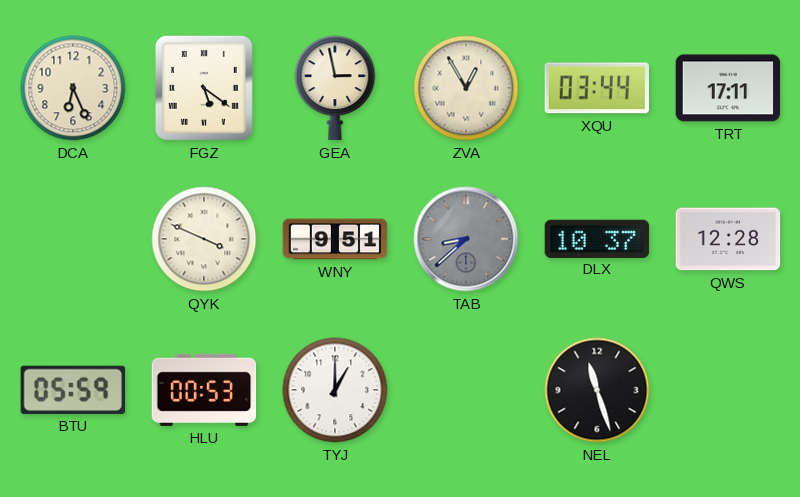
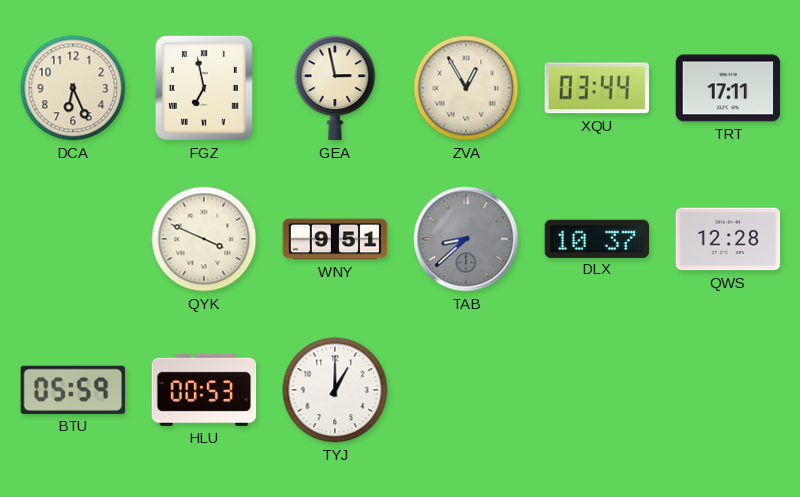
FGZ: 5:21 -> 6:58 (204, 88)
NEL: 11:27 -> none (597, 390)
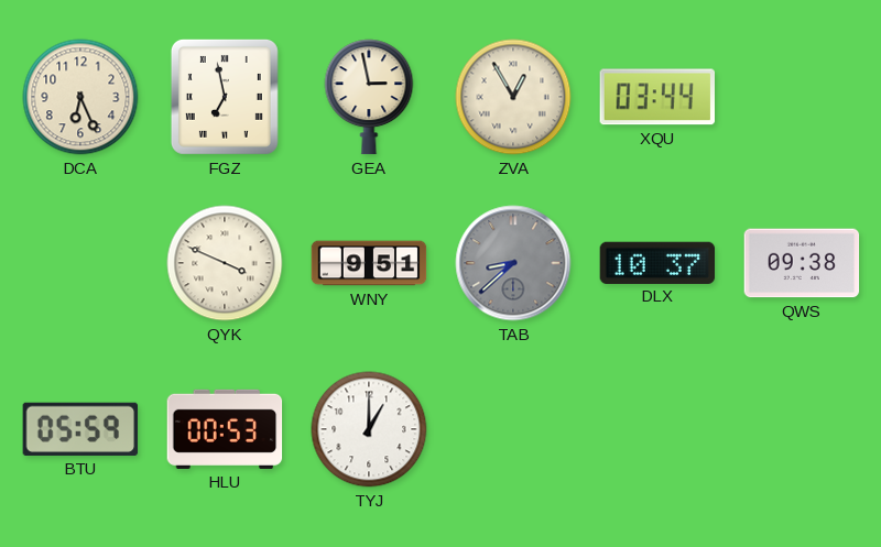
TRT: 17:11 -> none (728, 88)
QWS: 12:28 -> 09:38 (802, 263)
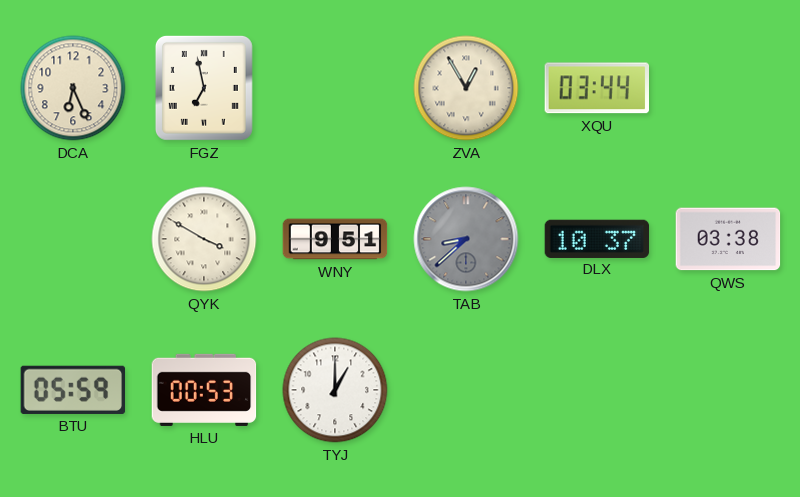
GEA: 2:58 -> none (369, 97)
QYK: 3:49 -> 3:50 (204, 239)
QWS: 09:38 -> 03:38 (728, 239)
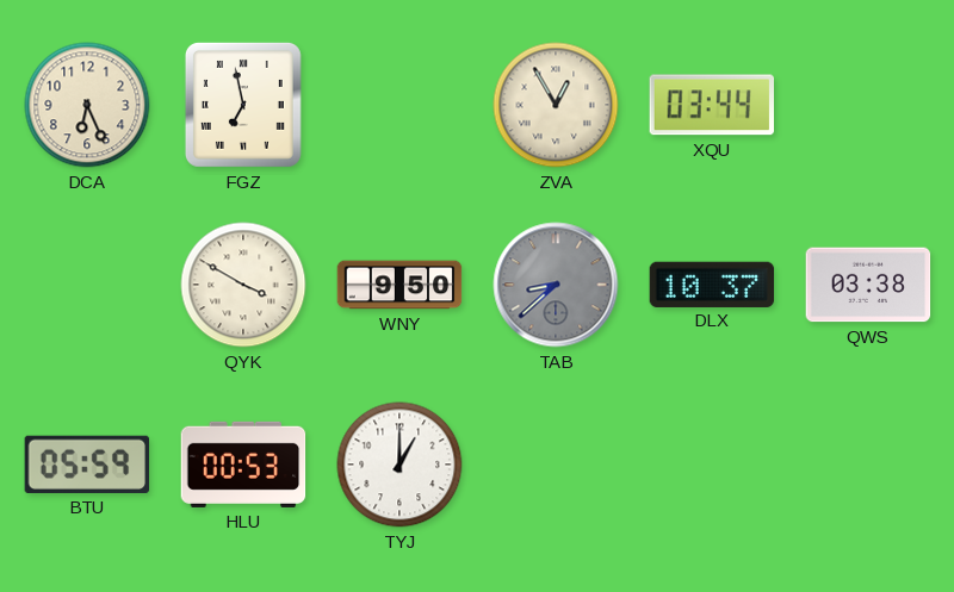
WNY: 9:51 -> 9:50 (399, 285)
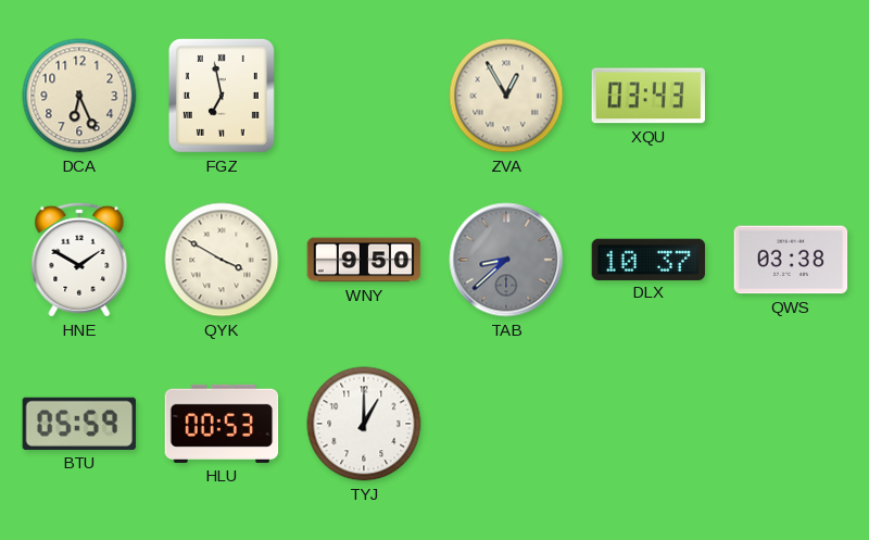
XQU: 03:44 -> 03:43 (647, 96)
HNE: none -> 1:50 (79, 260)
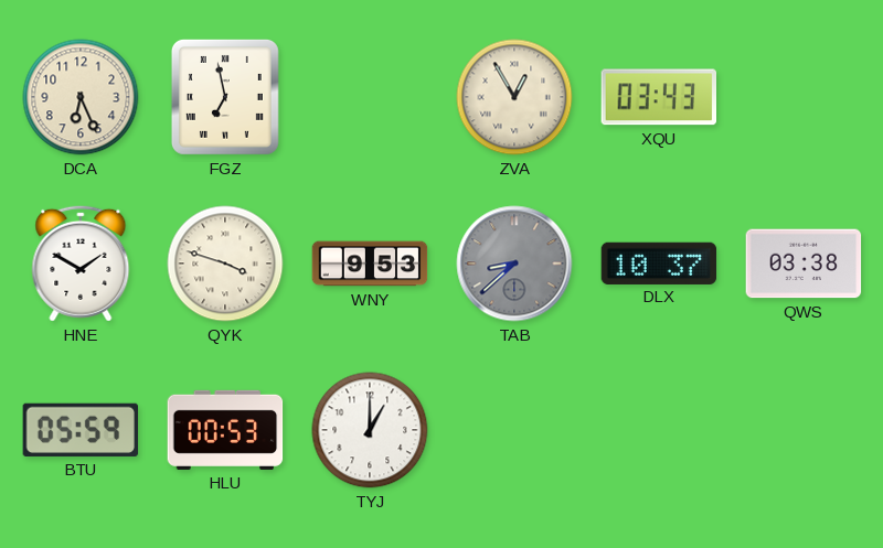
QYK: 3:50 -> 3:48 (225, 264)
WNY: 9:50 -> 9:53 (370, 264)
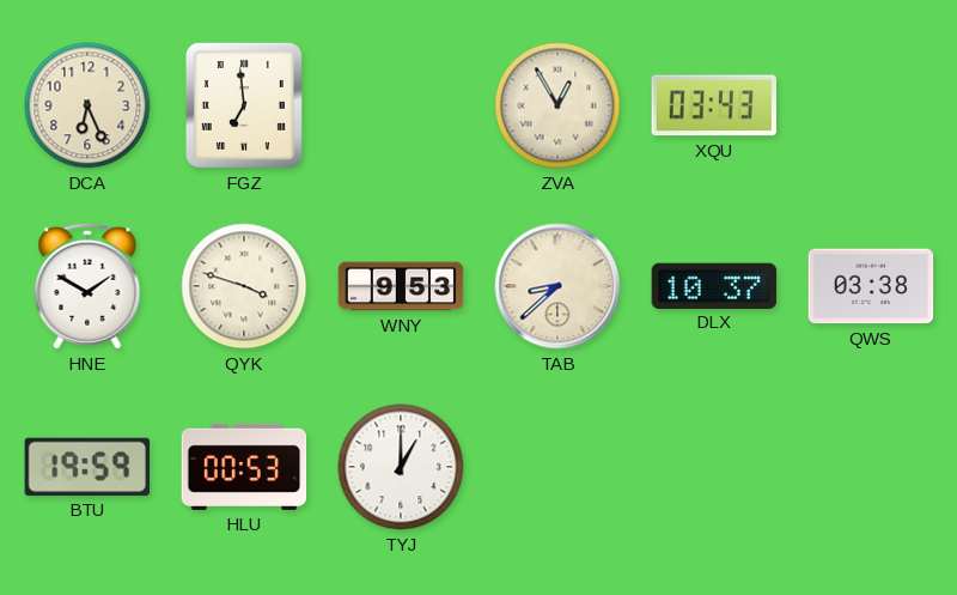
FGZ: 6:58 -> 6:59 (244, 105)
TAB dial: grey -> cream (557, 286)
BTU: 05:59 -> 19:59 (87, 467)
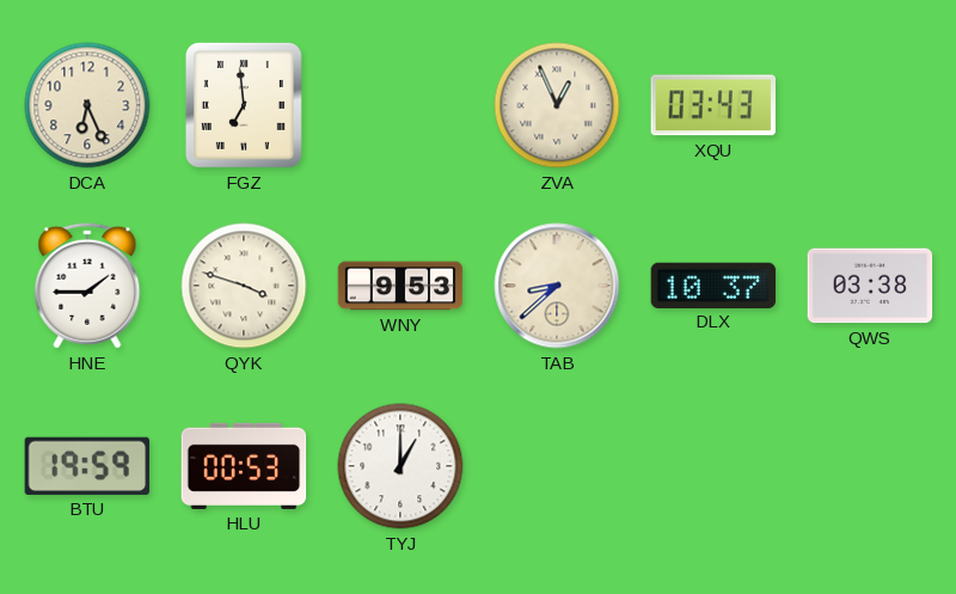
ZVA: 12:55 -> 12:56 (557, 105)
HNE: 1:50 -> 1:45 (87, 286)
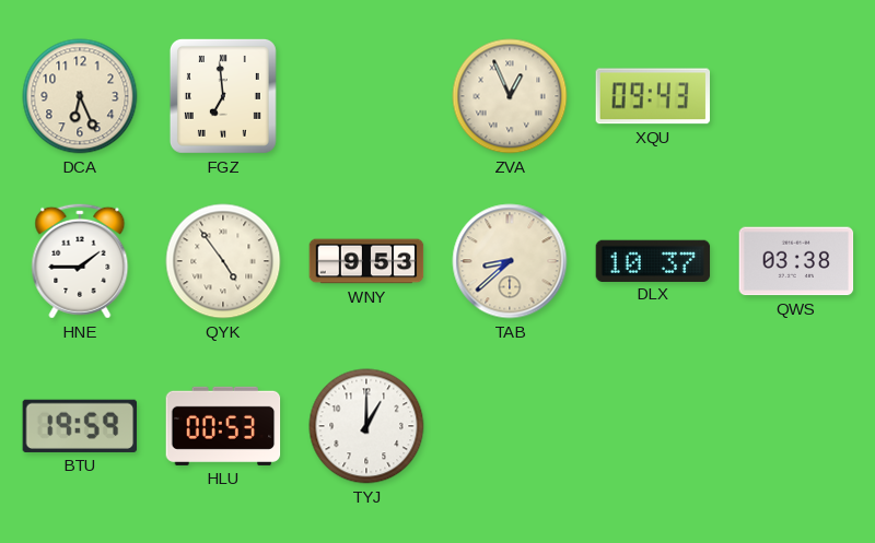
XQU: 03:43 -> 09:43 (652, 96)
QYK: 3:48 -> 4:54 (223, 261)
